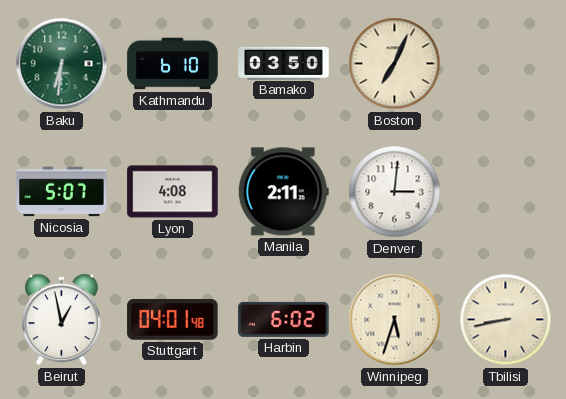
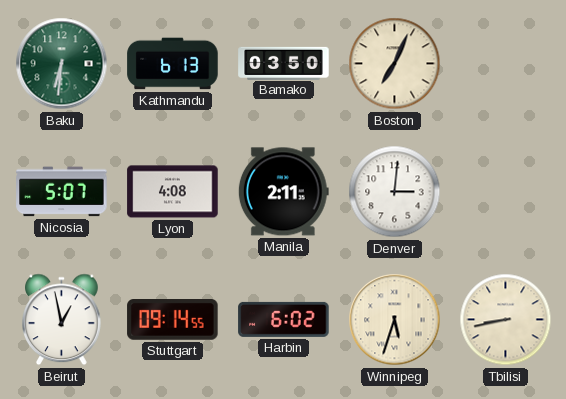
Kathmandu: 6:10 -> 6:13 (173, 64)
Stuttgart: 04:01 -> 09:14 (173, 320)
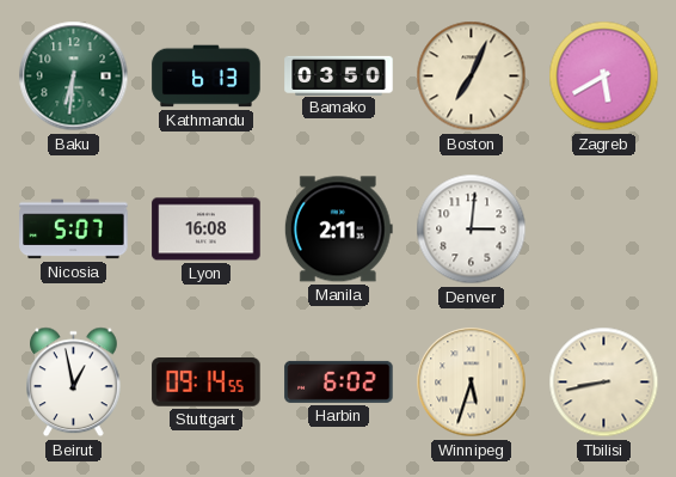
Zagreb: none -> 5:40 (604, 77)
Lyon: 4:08 -> 16:08 (207, 230)
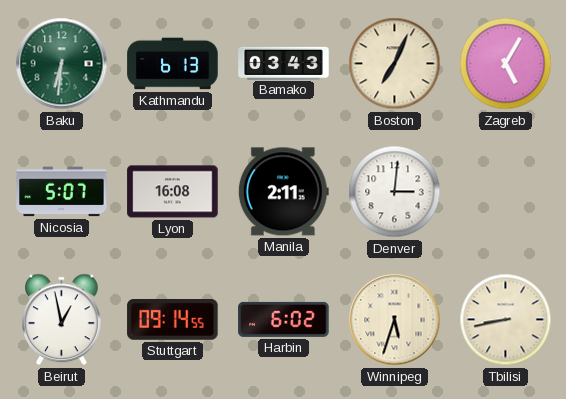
Bamako: 03:50 -> 03:43 (284, 63)
Zagreb: 5:40 -> 5:05 (506, 64)
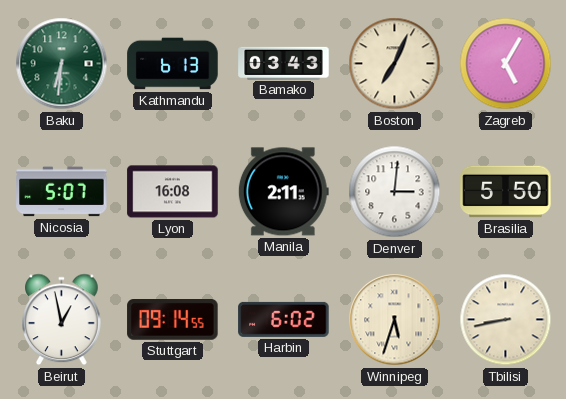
Brasilia: none -> 5:50 (506, 192)
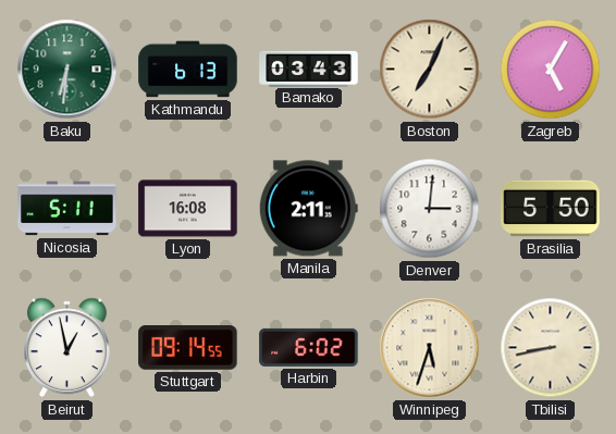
Nicosia: 5:07 -> 5:11 (67, 209)
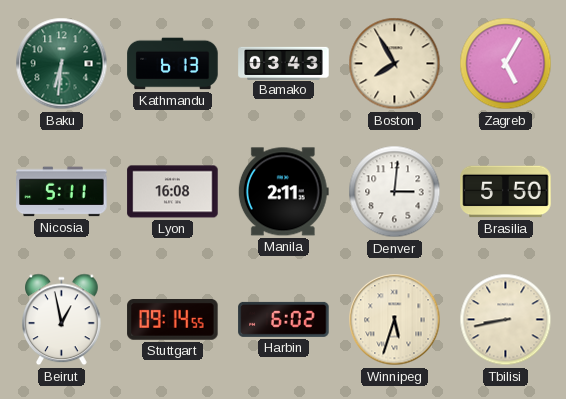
Boston: 7:04 -> 7:55 (395, 64)
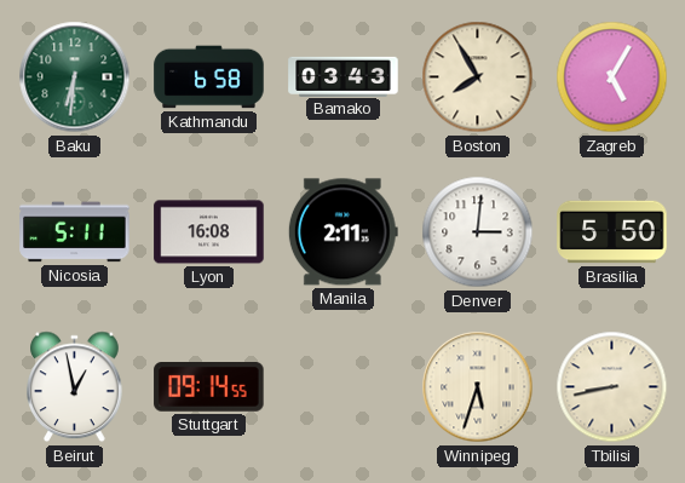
Kathmandu: 6:13 -> 6:58 (209, 77)
Harbin: 6:02 -> none (284, 319)
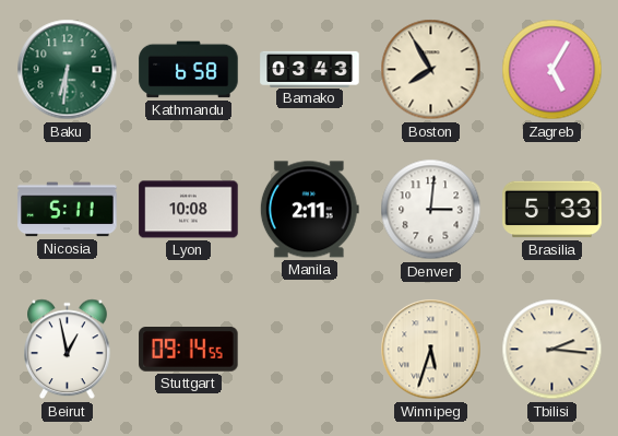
Lyon: 16:08 -> 10:08 (189, 210)
Brasilia: 5:50 -> 5:33 (552, 210)
Tbilisi: 8:43 -> 2:16 (552, 350)
